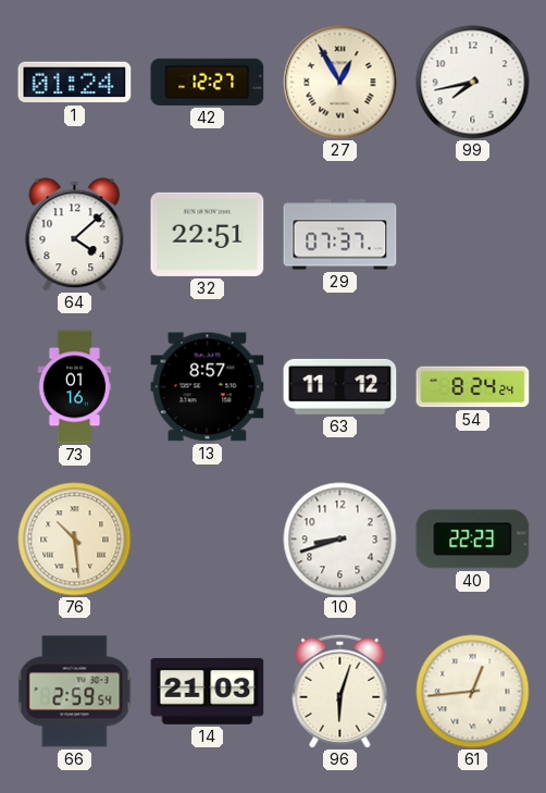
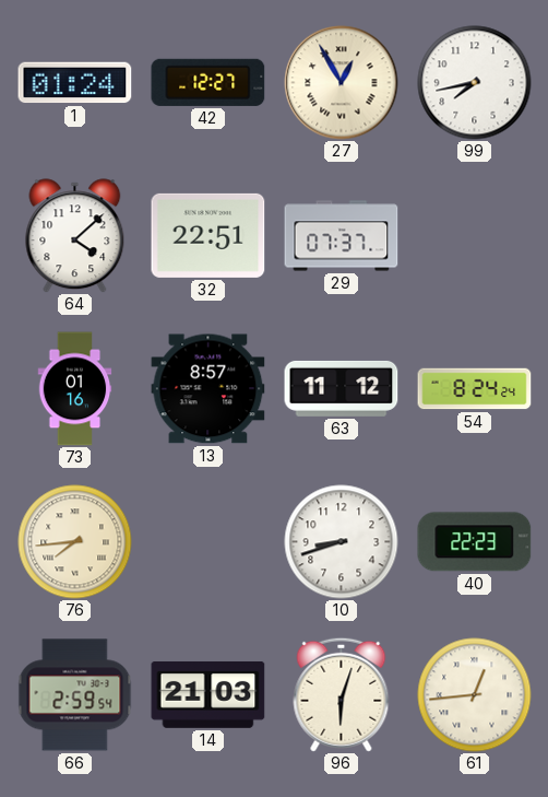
76: 10:29 -> 7:44 (75, 542)
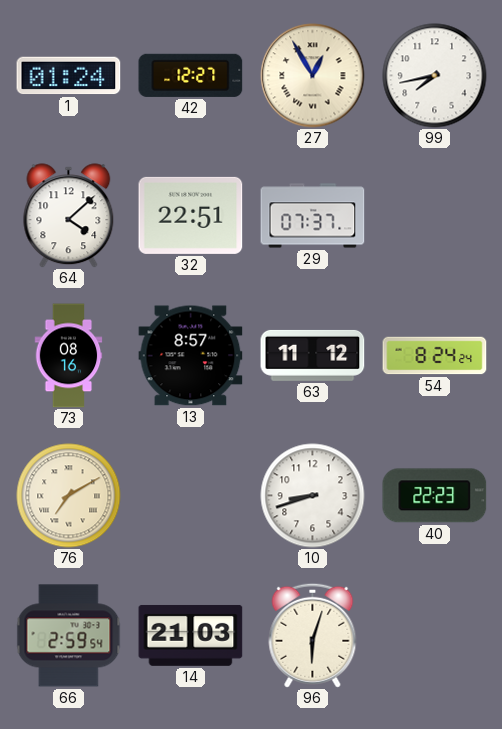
73: 01:16 -> 08:16 (69, 356)
76: 7:44 -> 7:10 (69, 496)
61: 12:44 -> none (475, 695)
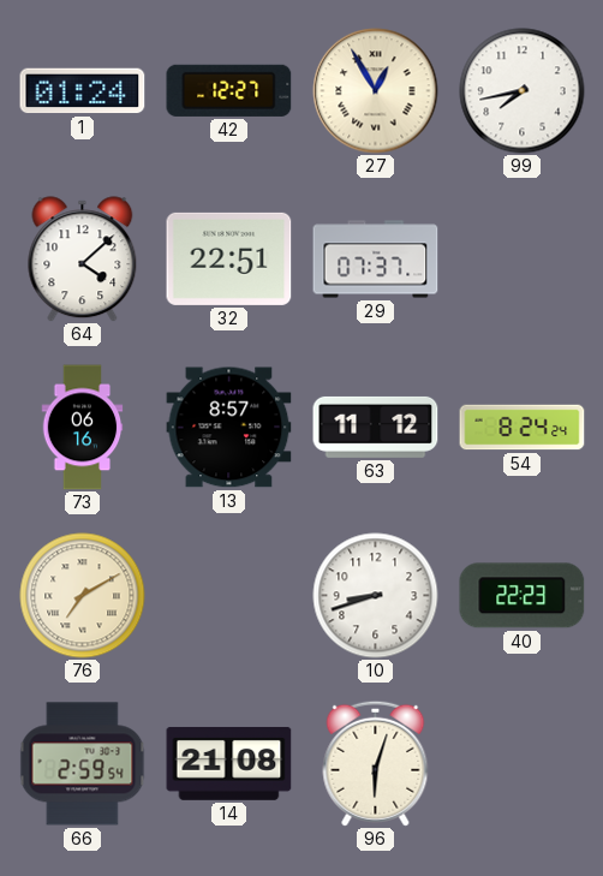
73: 08:16 -> 06:16 (83, 428)
14: 21:03 -> 21:08 (229, 763)
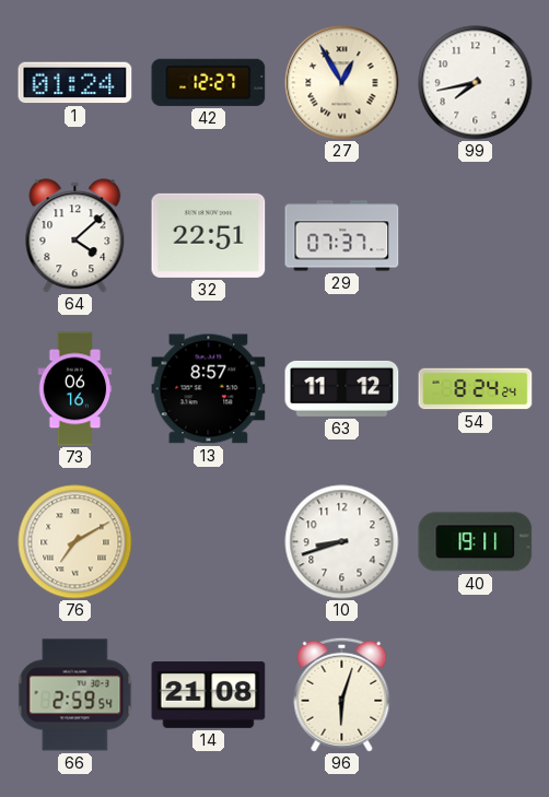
40: 22:23 -> 19:11 (476, 542)
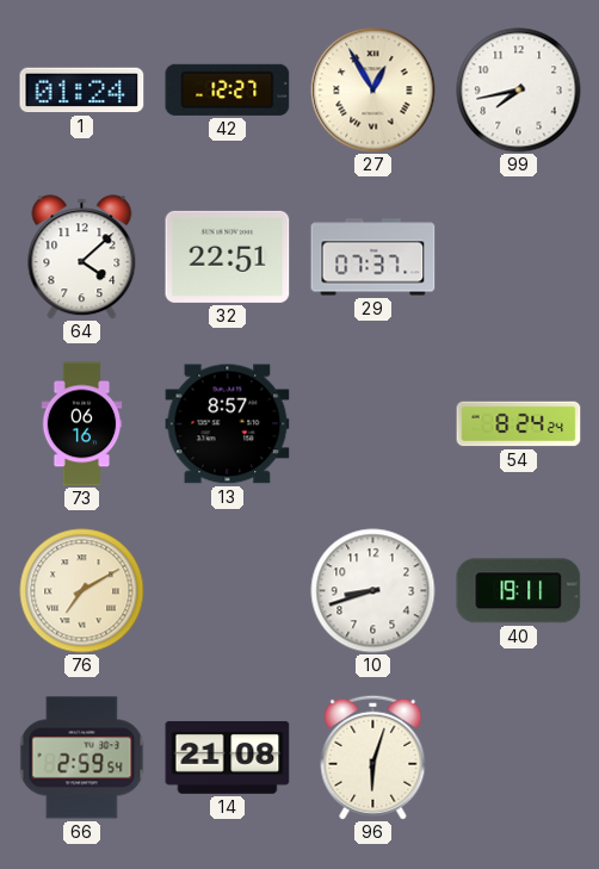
63: 11:12 -> none (342, 388)
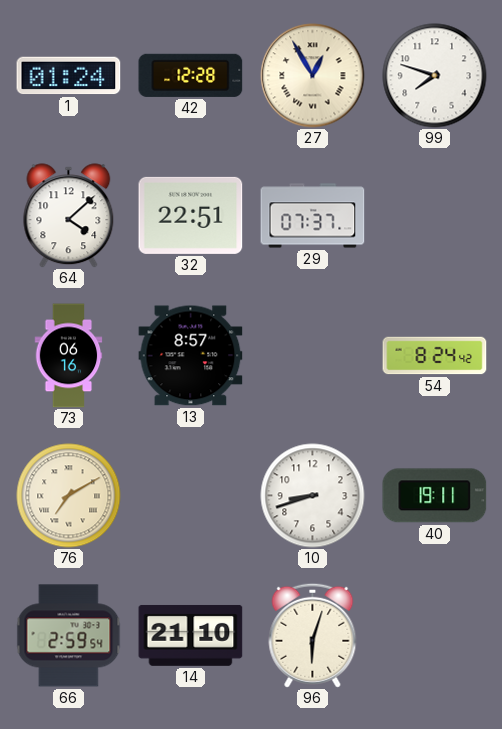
42: 12:27 -> 12:28 (191, 75)
99: 7:43 -> 7:48 (435, 76)
54: 8:24:24 -> 8:24:42 (435, 356)
14: 21:08 -> 21:10 (191, 635)
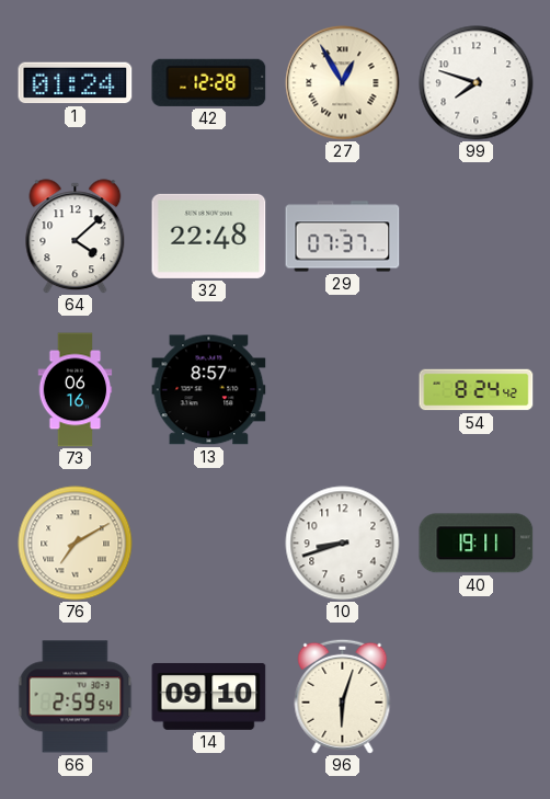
32: 22:51 -> 22:48 (209, 236)
14: 21:10 -> 09:10 (209, 696)
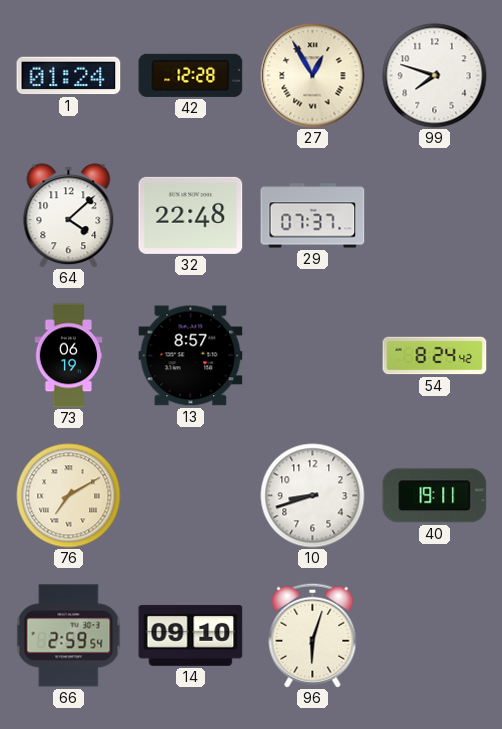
73: 06:16 -> 06:19 (69, 356)
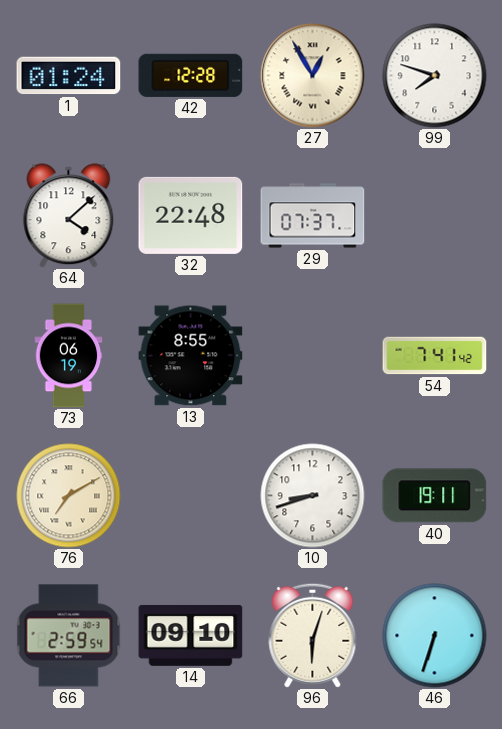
13: 8:57 -> 8:55 (191, 356)
54: 8:24 -> 7:41 (435, 356)
46: none -> 6:33 (435, 636)
